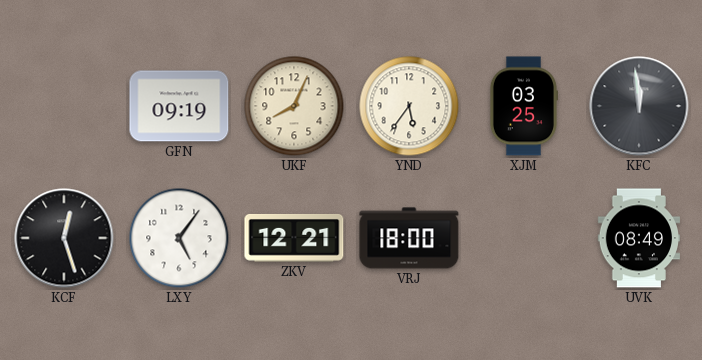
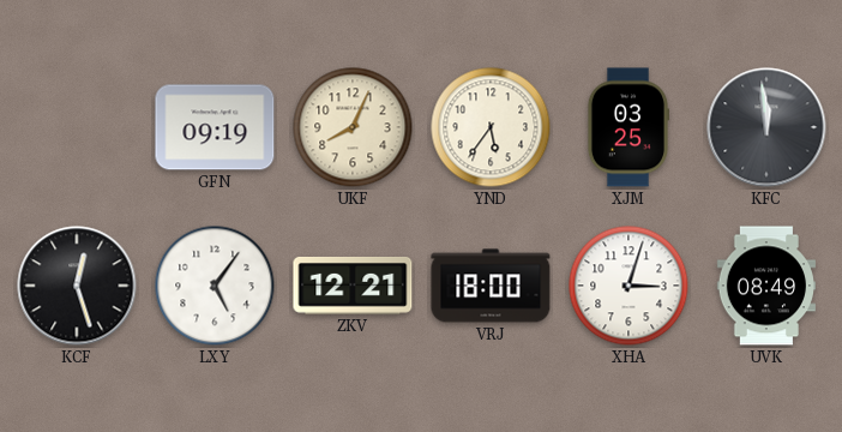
XHA: none -> 3:03 (629, 286)
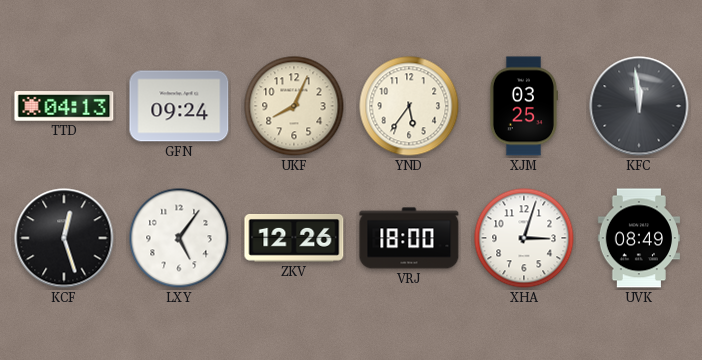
TTD: none -> 04:13 (64, 106)
GFN: 09:19 -> 09:24 (179, 106)
ZKV: 12:21 -> 12:26 (294, 238)
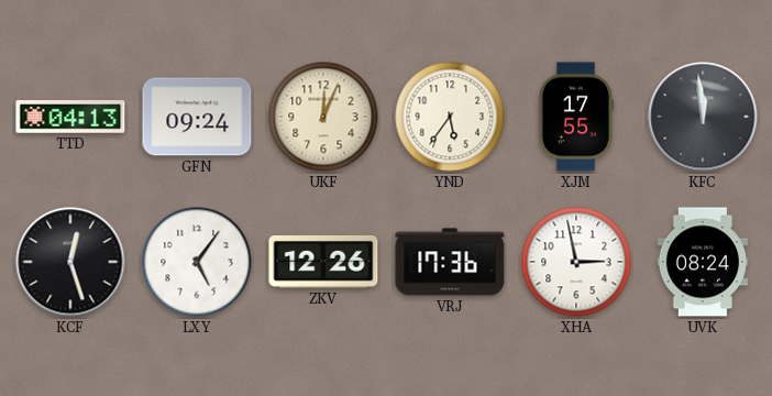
UKF: 8:04 -> 12:04 (323, 117)
XJM: 03:25 -> 17:55 (575, 117)
VRJ: 18:00 -> 17:36 (450, 262)
XHA: 3:03 -> 2:58 (576, 262)
UVK: 08:49 -> 08:24 (702, 262)
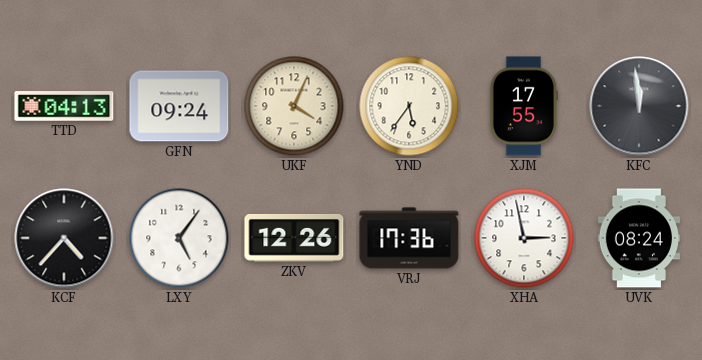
UKF: 12:04 -> 4:04 (294, 106)
KCF: 12:27 -> 4:37 (64, 238)
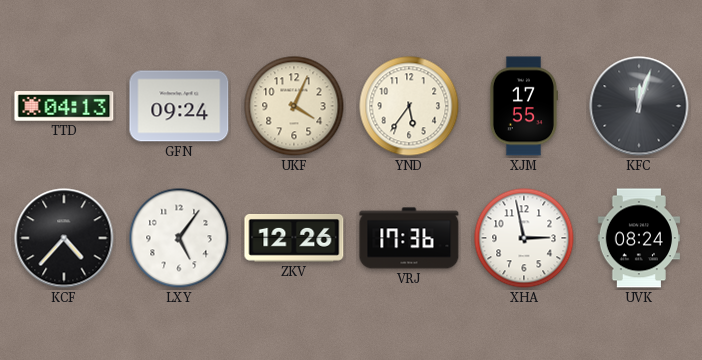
KFC: 11:59 -> 12:03 (639, 106)
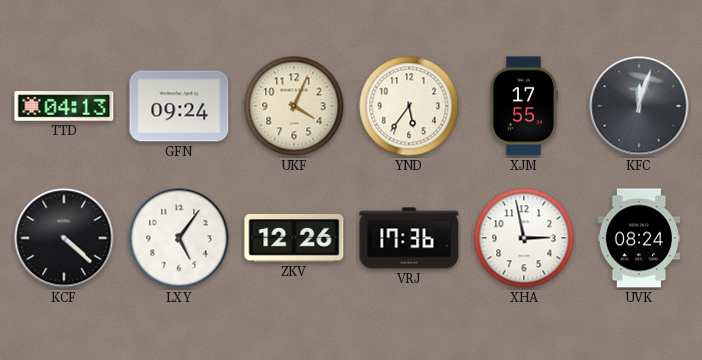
KCF: 4:37 -> 4:22 (64, 238)
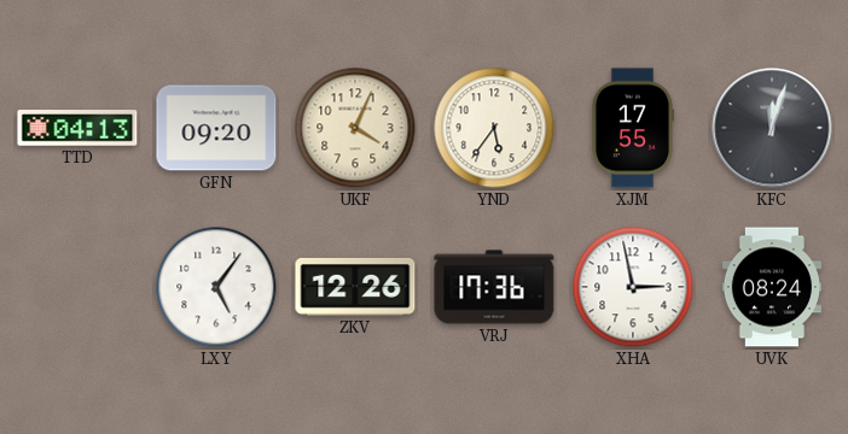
GFN: 09:24 -> 09:20 (216, 128)
KCF: 4:22 -> none (64, 238)
